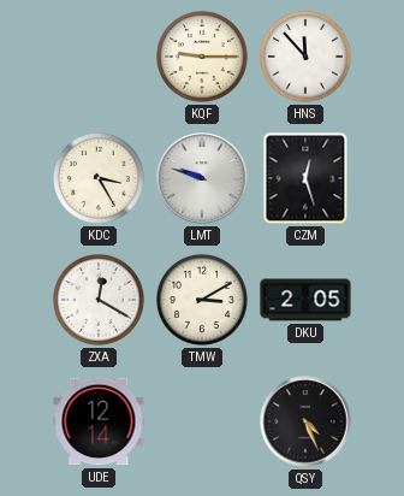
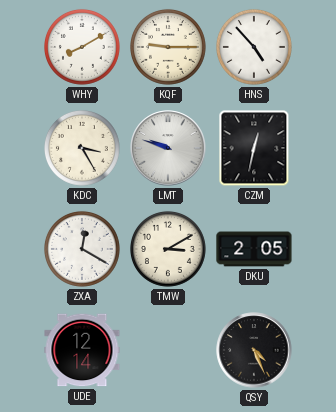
WHY: none -> 8:10 (83, 47)
HNS: 11:53 -> 4:53 (255, 47)
CZM: 12:27 -> 12:32 (254, 148)
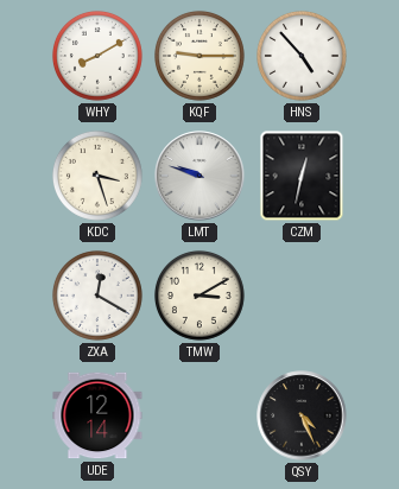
KDC: 3:25 -> 3:27 (99, 176)
DKU: 2:05 -> none (254, 249)
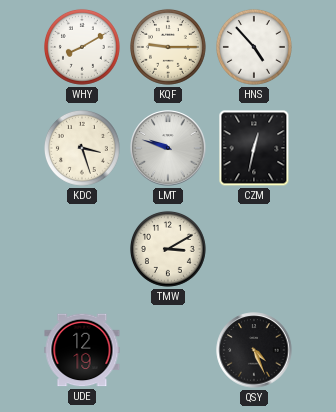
ZXA: 12:20 -> none (99, 296)
UDE: 12:14 -> 12:19 (82, 350)
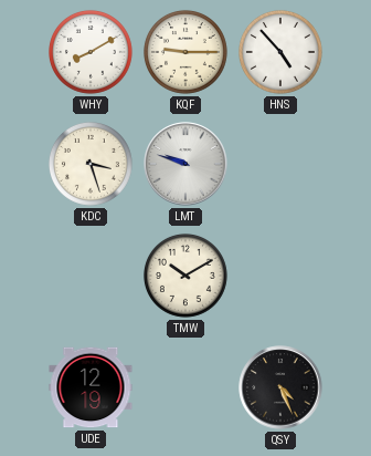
CZM: 12:32 -> none (254, 148)
TMW: 3:10 -> 10:10 (187, 276)
